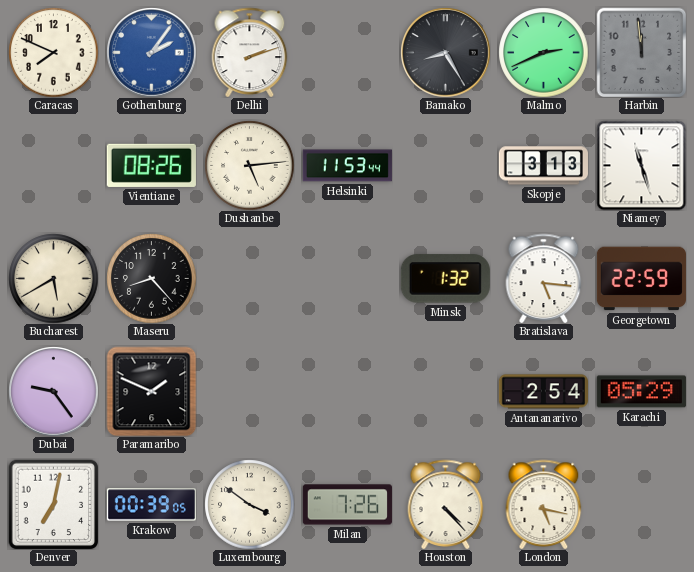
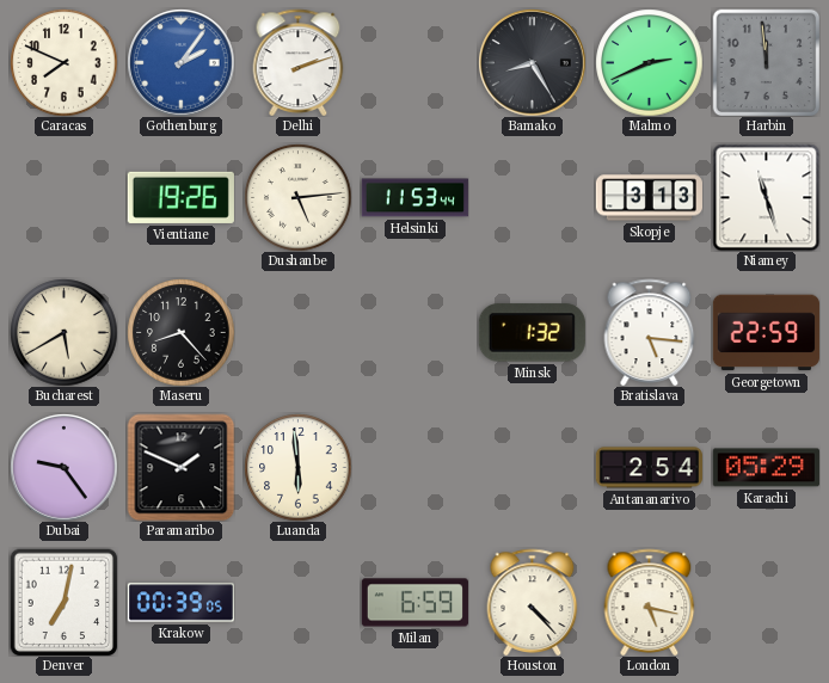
Vientiane: 08:26 -> 19:26 (180, 197)
Luanda: none -> 5:59 (297, 467)
Luxembourg: 3:51 -> none (249, 504)
Milan: 7:26 -> 6:59 (414, 603)
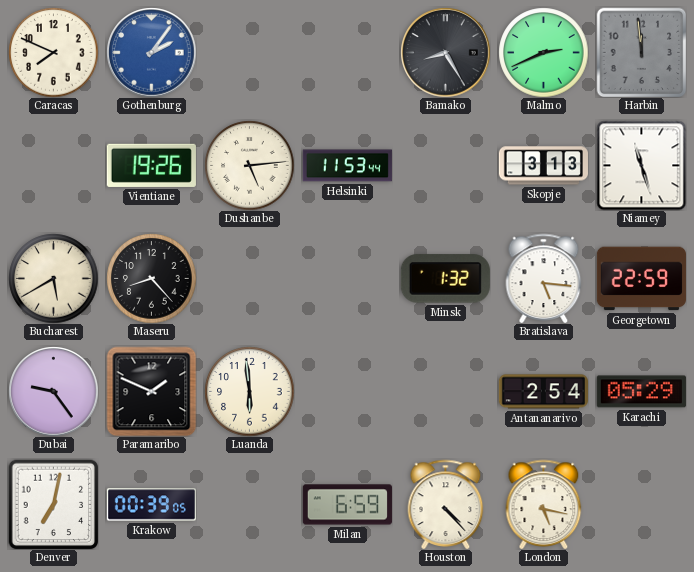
Delhi: 2:12 -> none (299, 62)
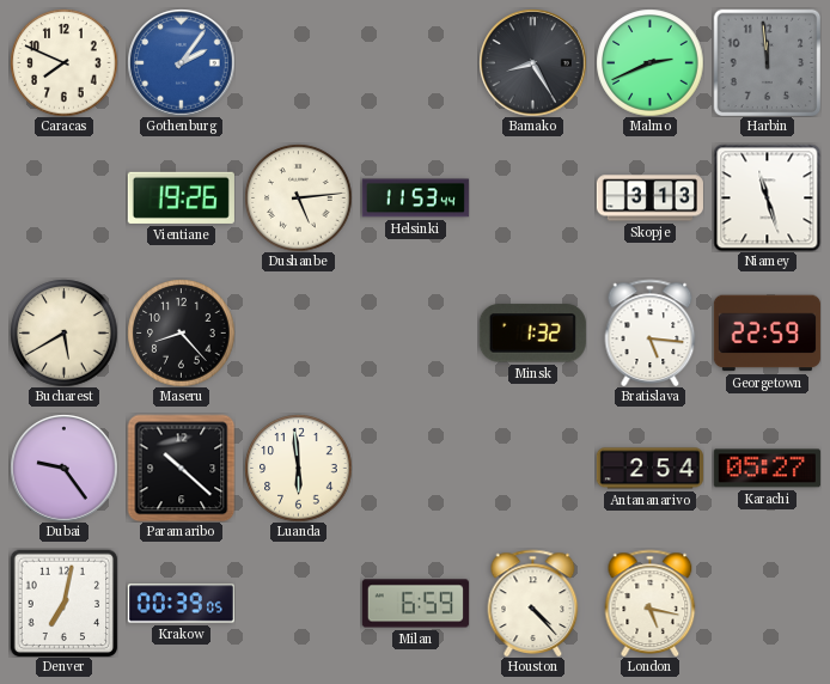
Paramaribo: 1:49 -> 10:22 (181, 468)
Karachi: 05:29 -> 05:27 (767, 469)
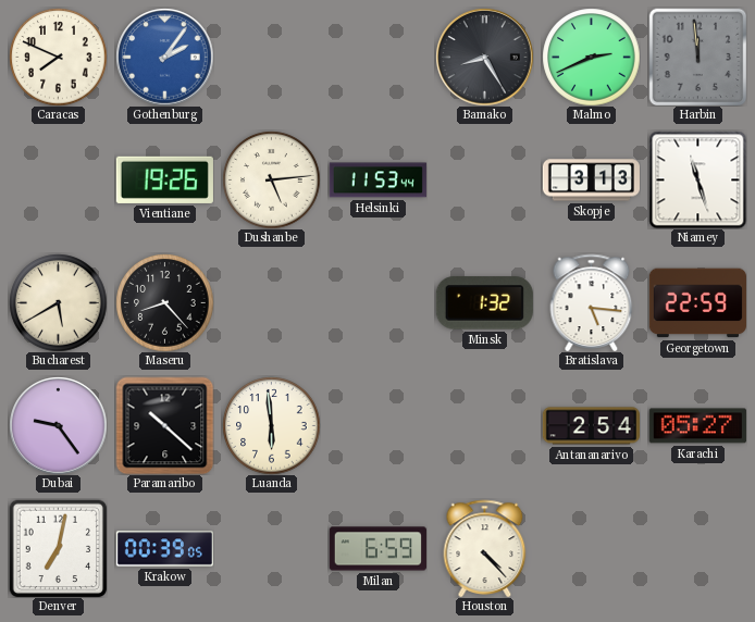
London: 5:17 -> none (651, 603)
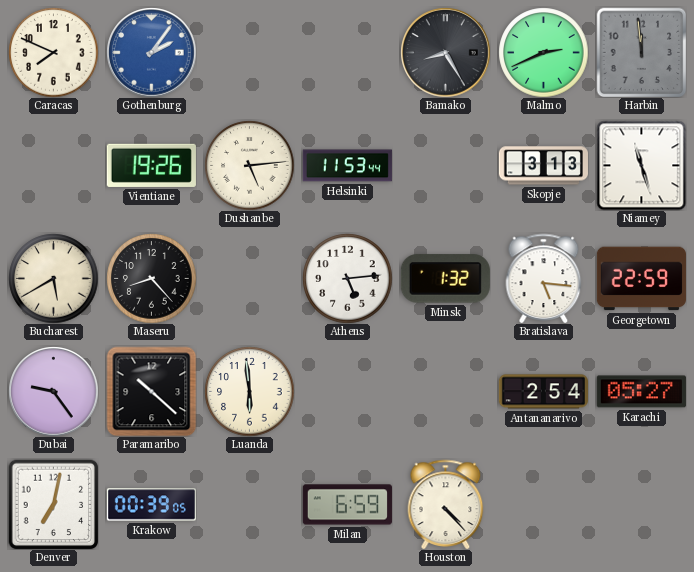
Athens: none -> 5:14 (347, 278)
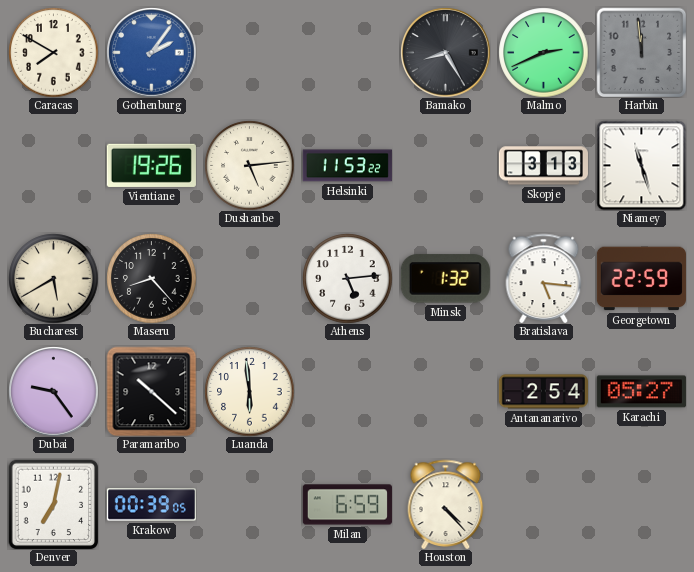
Caracas: 7:49 -> 7:50 (53, 52)
Helsinki: 11:53:44 -> 11:53:22 (347, 166)
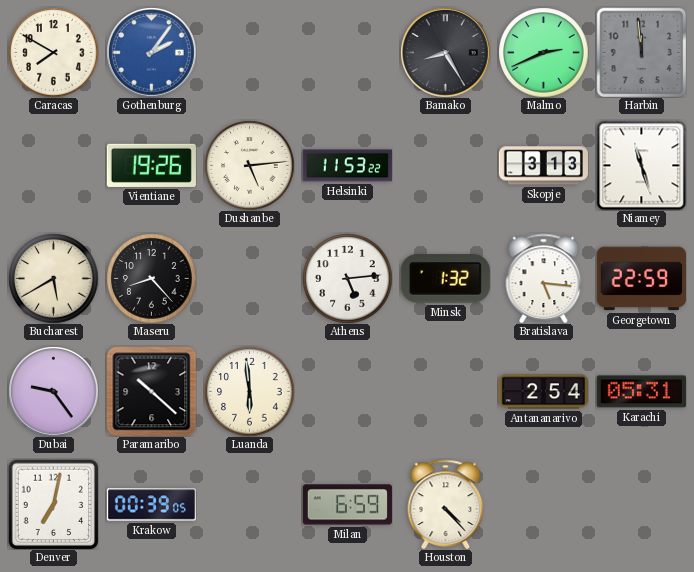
Karachi: 05:27 -> 05:31 (641, 392)
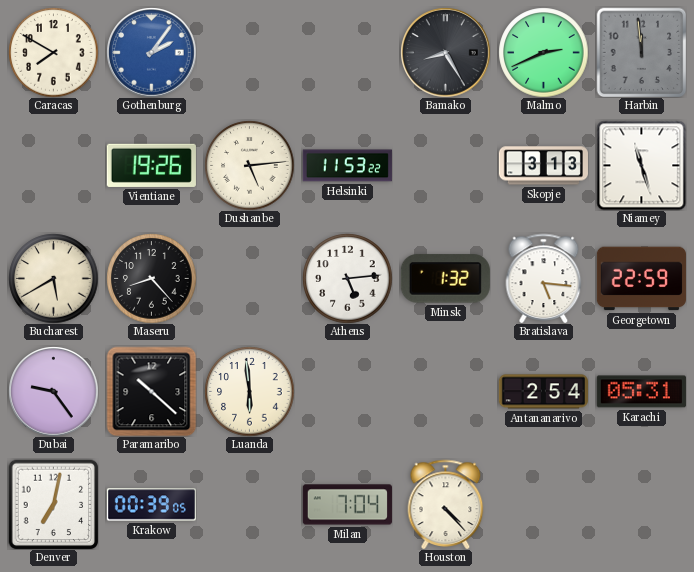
Milan: 6:59 -> 7:04 (347, 505)
